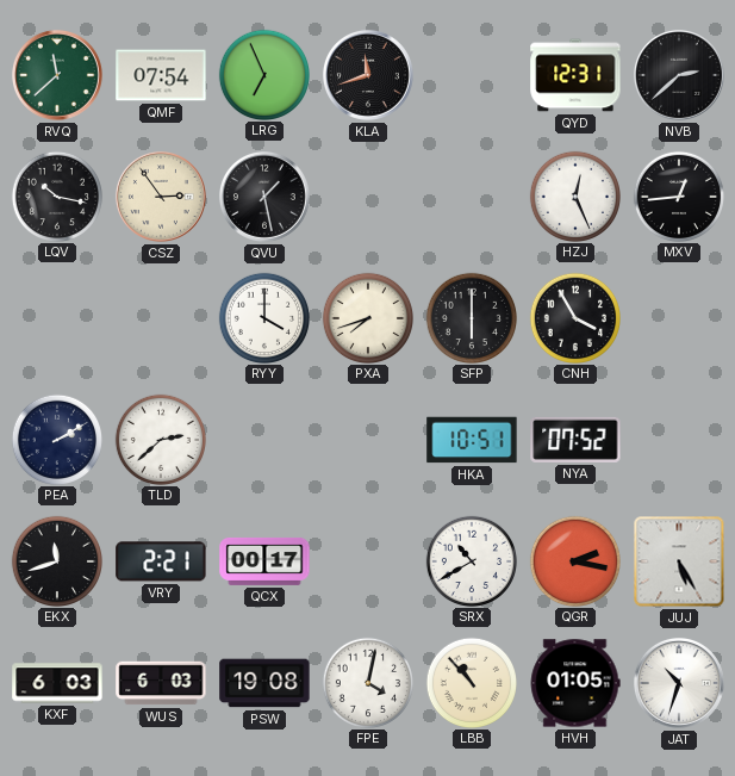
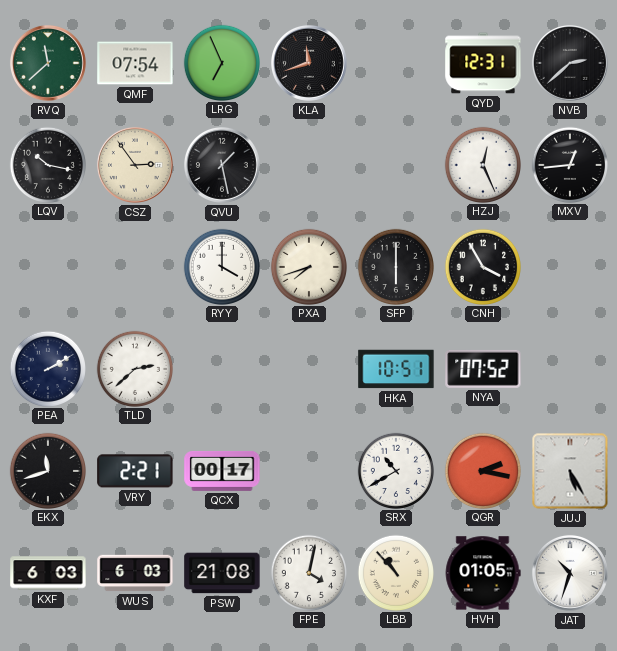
PSW: 19:08 -> 21:08 (222, 573)
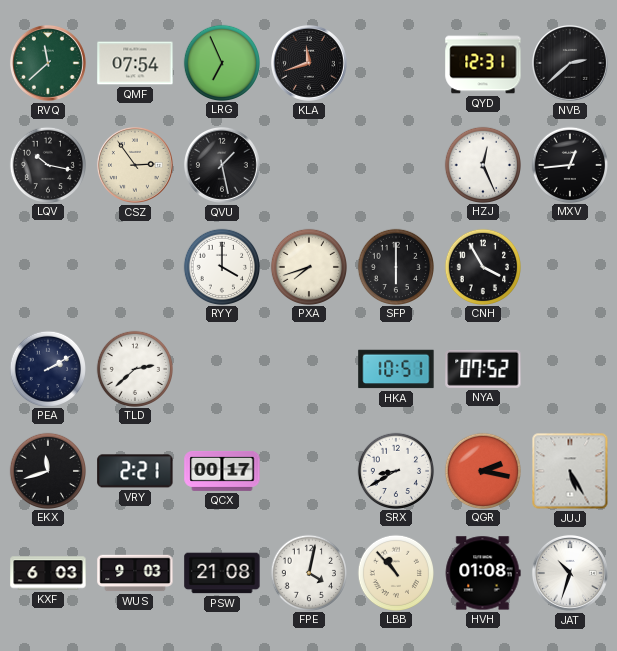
SRX: 10:40 -> 8:40 (395, 470)
WUS: 6:03 -> 9:03 (135, 573)
HVH: 01:05 -> 01:08 (483, 573)
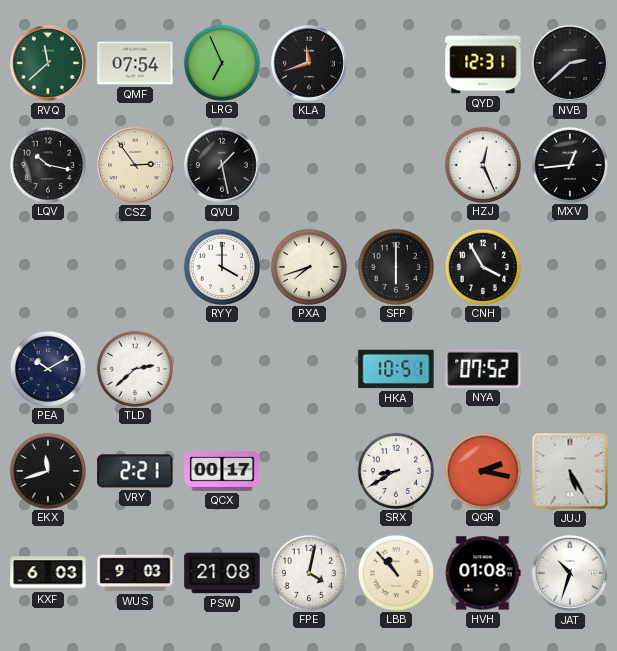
PEA: 2:10 -> 10:10 (47, 368)
